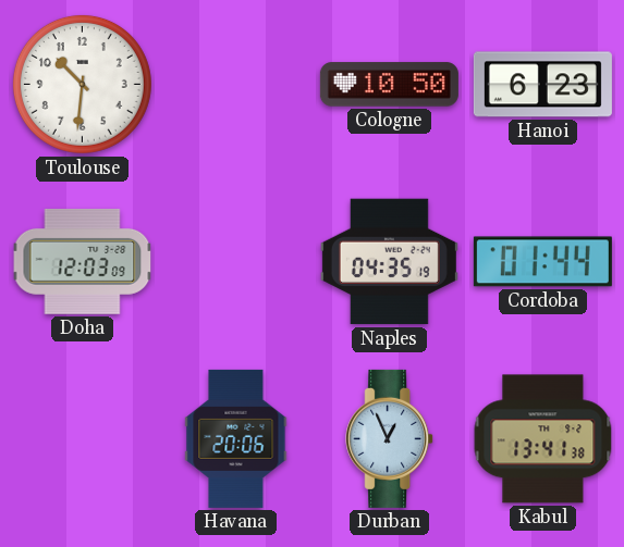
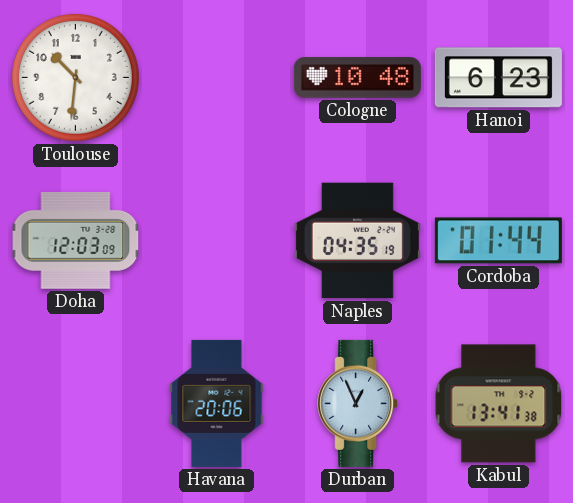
Cologne: 10:50 -> 10:48 (357, 78)
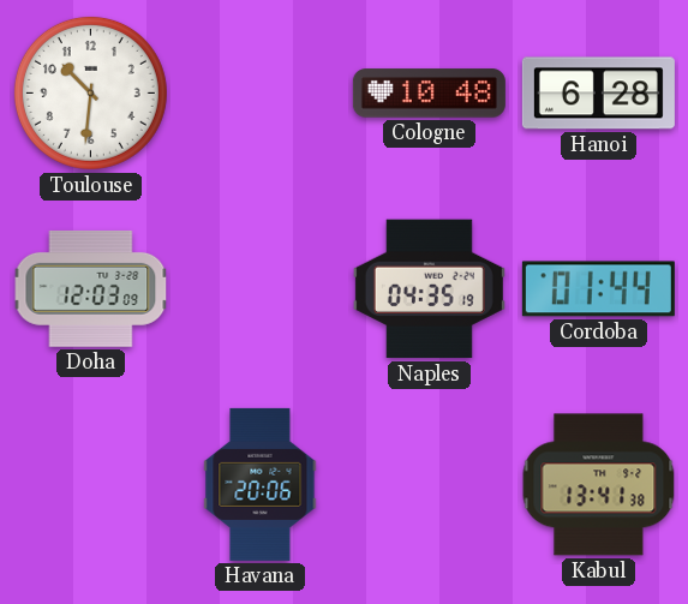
Hanoi: 6:23 -> 6:28 (598, 94)
Durban: 12:56 -> none (358, 403)
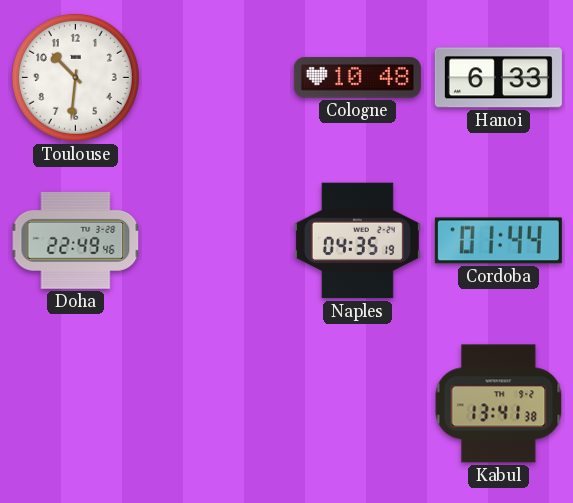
Hanoi: 6:28 -> 6:33 (498, 78)
Doha: 12:03 -> 22:49 (76, 240)
Havana: 20:06 -> none (261, 484)
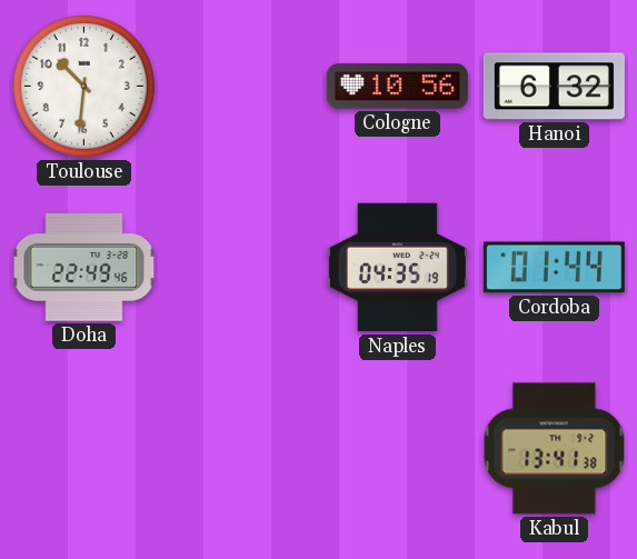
Cologne: 10:48 -> 10:56 (397, 87)
Hanoi: 6:33 -> 6:32 (554, 87)
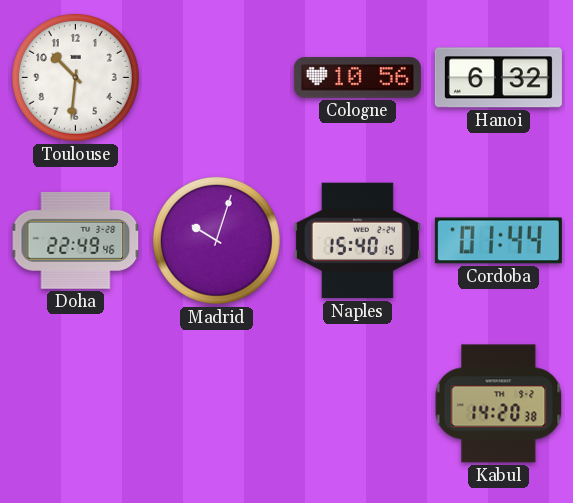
Madrid: none -> 10:03 (216, 240)
Naples: 04:35 -> 15:40 (357, 241)
Kabul: 13:41 -> 14:20 (499, 404)
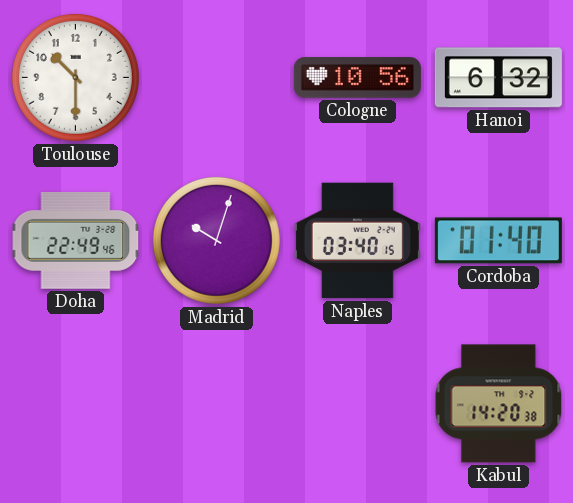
Toulouse: 10:31 -> 10:30 (75, 77)
Naples: 15:40 -> 03:40 (357, 241)
Cordoba: 01:44 -> 01:40 (498, 241)
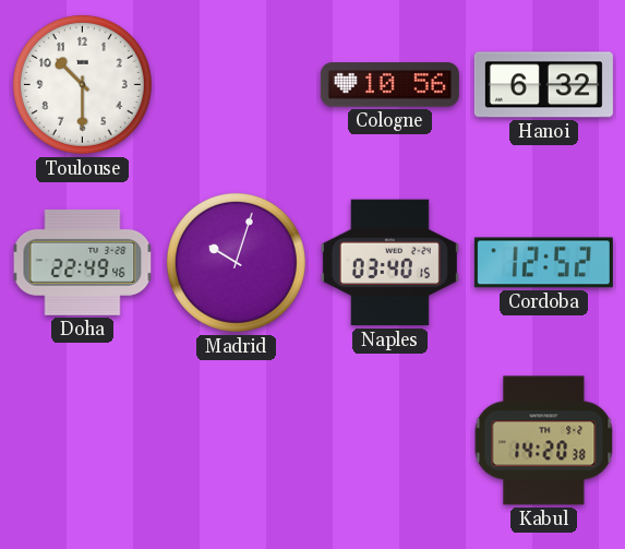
Cordoba: 01:40 -> 12:52 (543, 263)
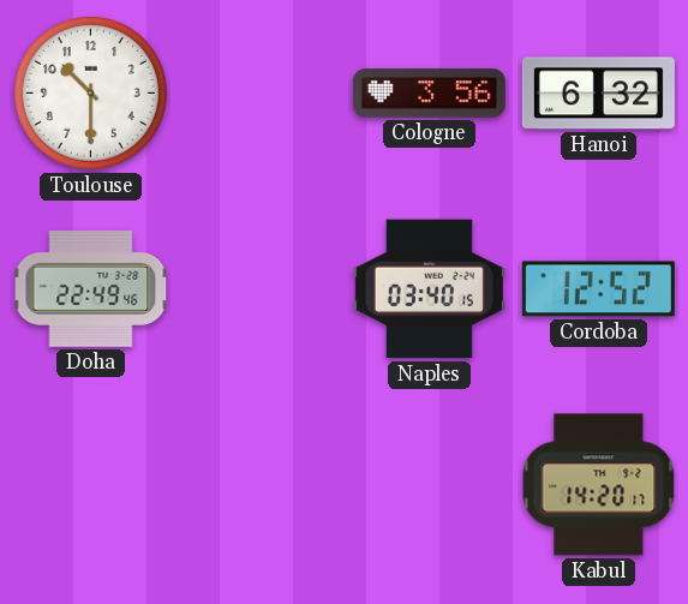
Cologne: 10:56 -> 3:56 (429, 94)
Madrid: 10:03 -> none (236, 262)
Kabul: 14:20:38 -> 14:20:17 (599, 485)
